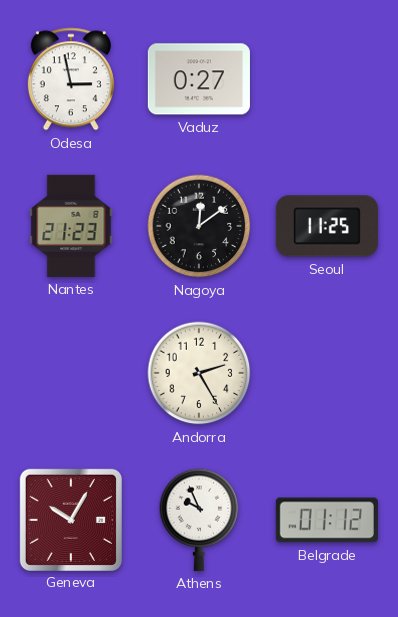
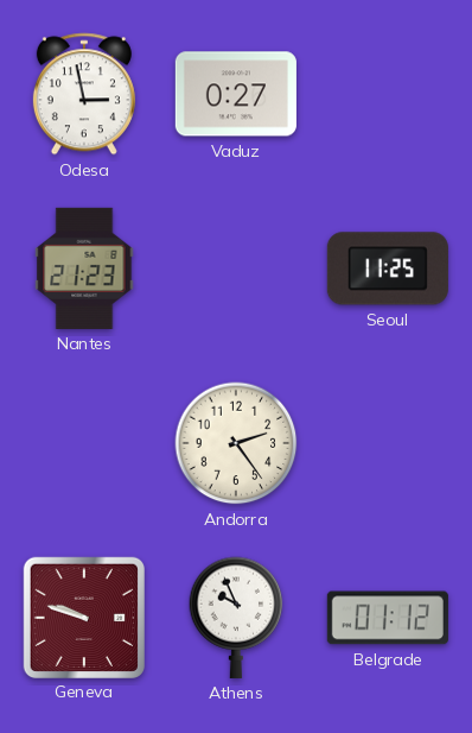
Nagoya: 12:09 -> none (199, 226)
Andorra: 2:25 -> 2:24 (236, 443)
Geneva: 10:05 -> 9:48 (83, 617)
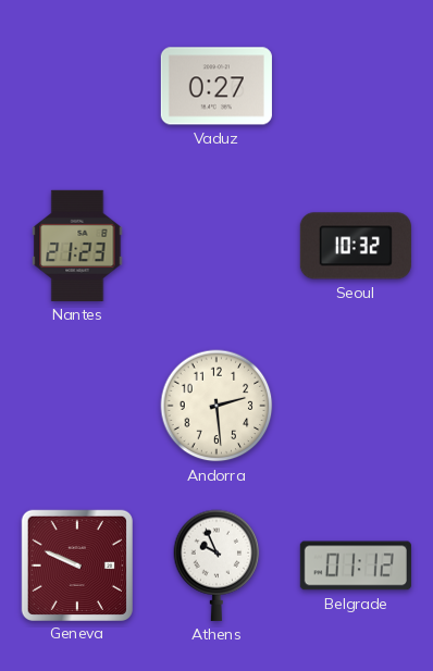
Odesa: 2:58 -> none (84, 94)
Seoul: 11:25 -> 10:32 (356, 246)
Andorra: 2:24 -> 2:29 (216, 406)
Geneva: 9:48 -> 9:49 (76, 564)
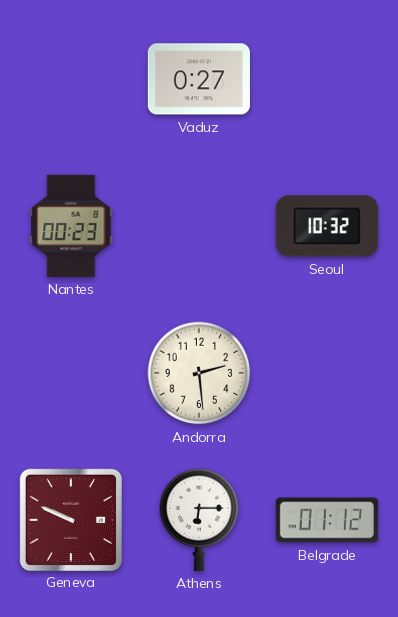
Nantes: 21:23 -> 00:23 (71, 226)
Athens: 9:56 -> 6:15 (199, 520)
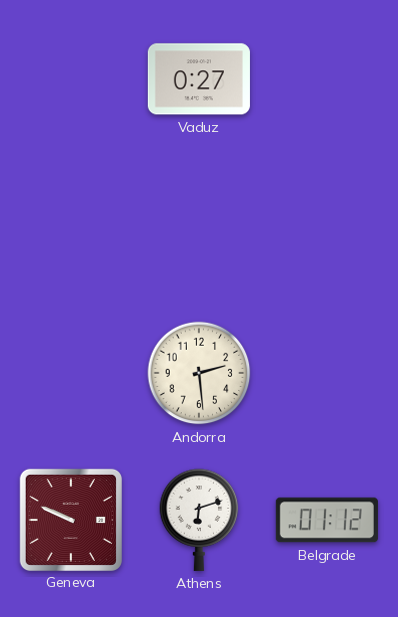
Nantes: 00:23 -> none (71, 226)
Seoul: 10:32 -> none (327, 226)
Athens: 6:15 -> 6:12 (199, 520)
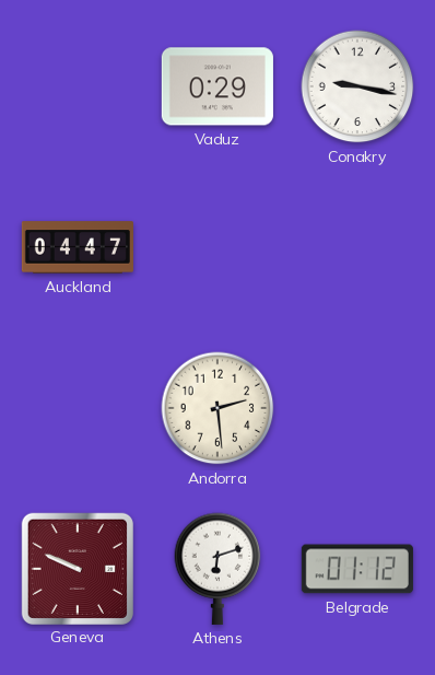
Vaduz: 0:27 -> 0:29 (217, 86)
Conakry: none -> 9:17 (357, 86)
Auckland: none -> 04:47 (78, 247)
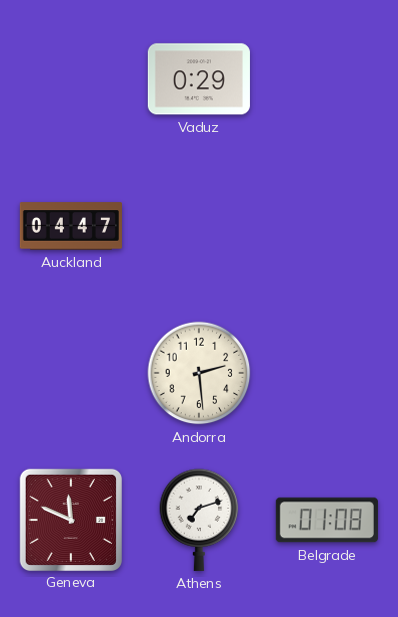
Conakry: 9:17 -> none (357, 86)
Geneva: 9:49 -> 11:49 (70, 519)
Athens: 6:12 -> 7:12 (199, 520)
Belgrade: 01:12 -> 01:08 (327, 520)
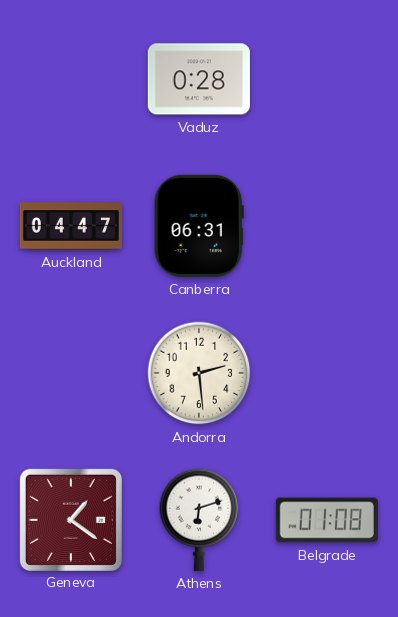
Vaduz: 0:29 -> 0:28 (199, 79)
Canberra: none -> 06:31 (199, 226)
Geneva: 11:49 -> 1:21 (70, 519)
Athens: 7:12 -> 6:12 (199, 520)
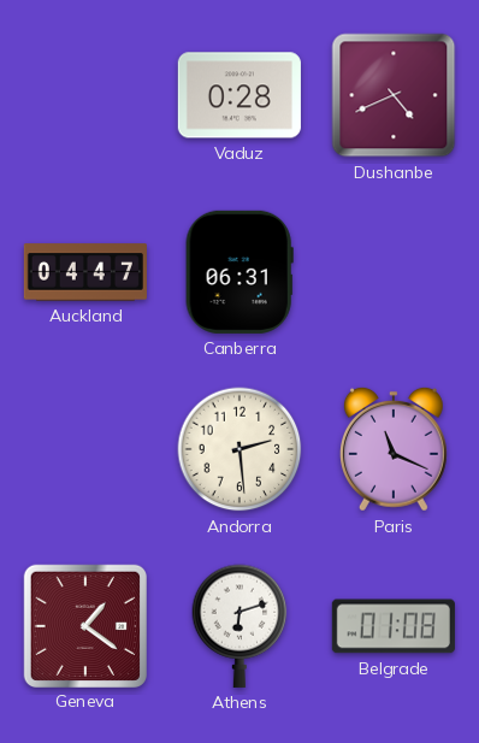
Dushanbe: none -> 4:41 (394, 95)
Paris: none -> 11:19 (394, 449)
